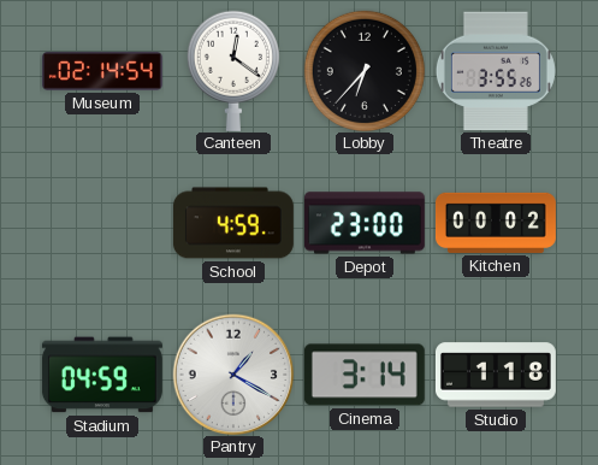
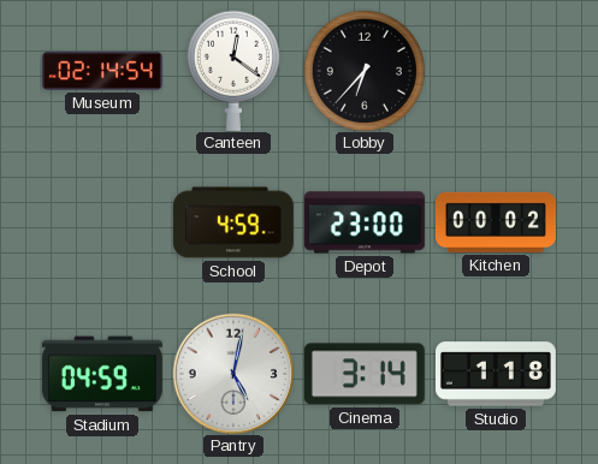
Theatre: 3:55 -> none (496, 71)
Pantry: 1:20 -> 5:02 (233, 374)
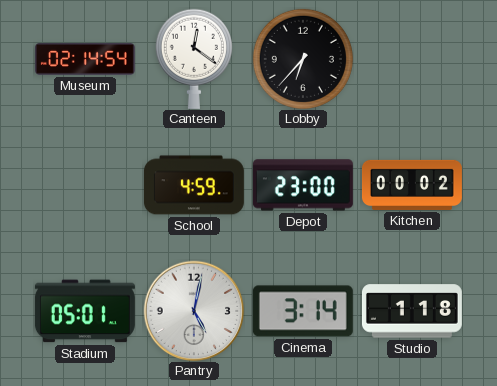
Stadium: 04:59 -> 05:01 (85, 311)
